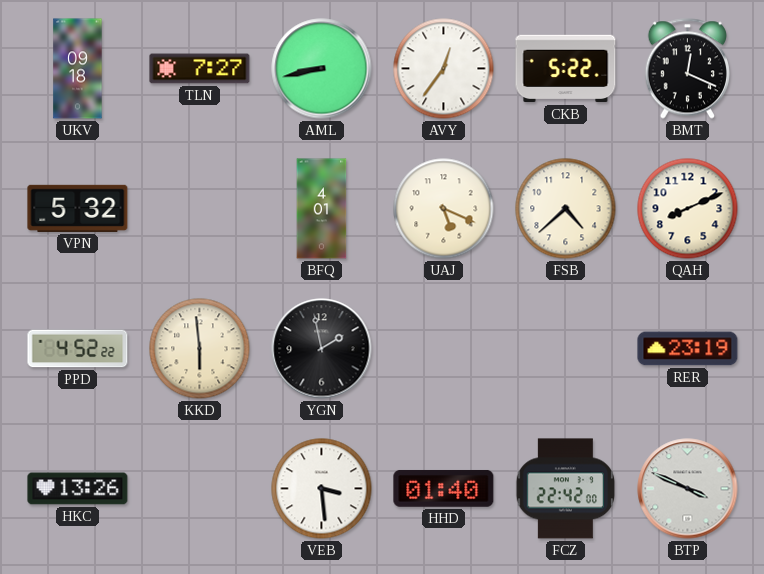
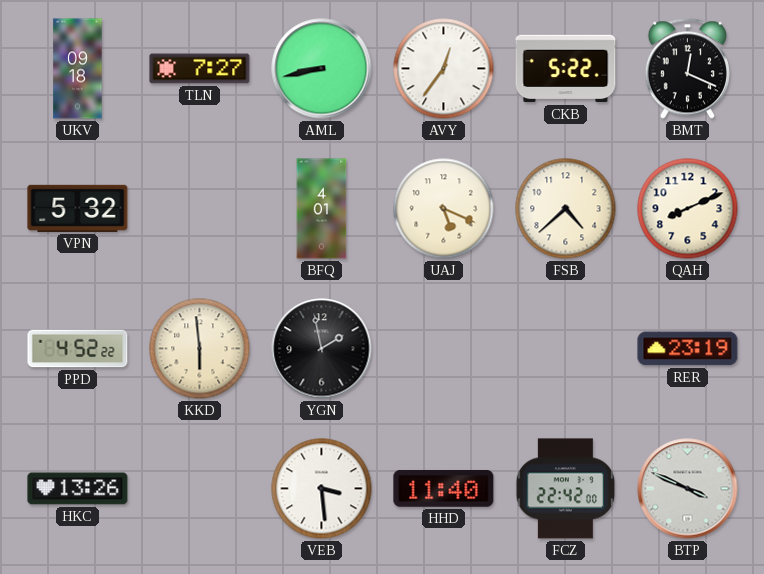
HHD: 01:40 -> 11:40 (444, 489)
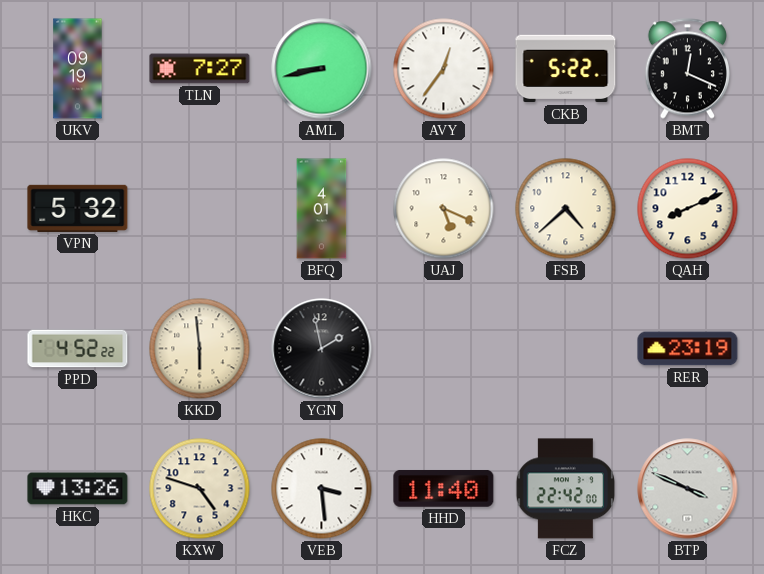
UKV: 09:18 -> 09:19 (78, 69)
KXW: none -> 4:48 (200, 489)
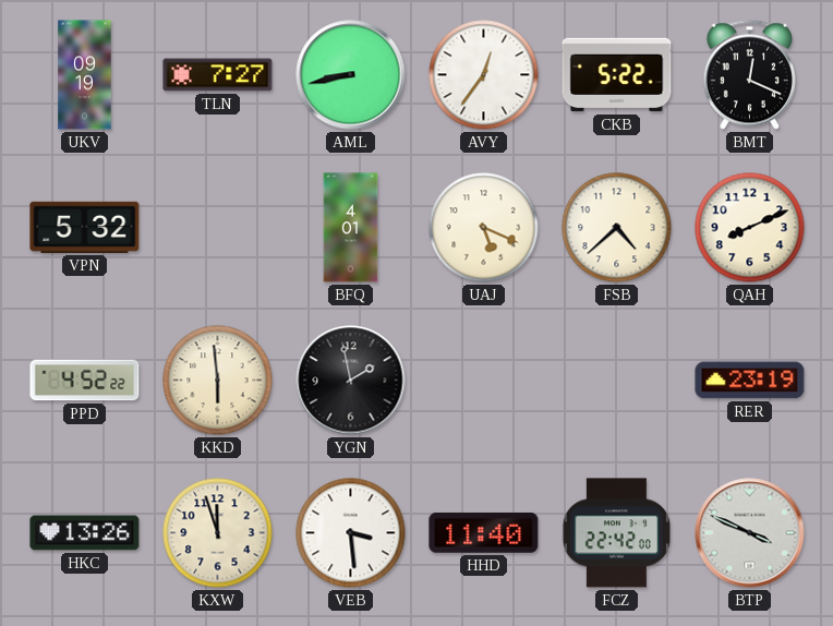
KXW: 4:48 -> 11:57 (218, 533)
